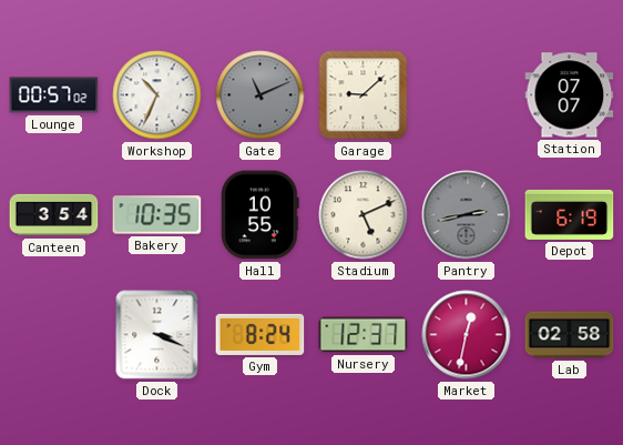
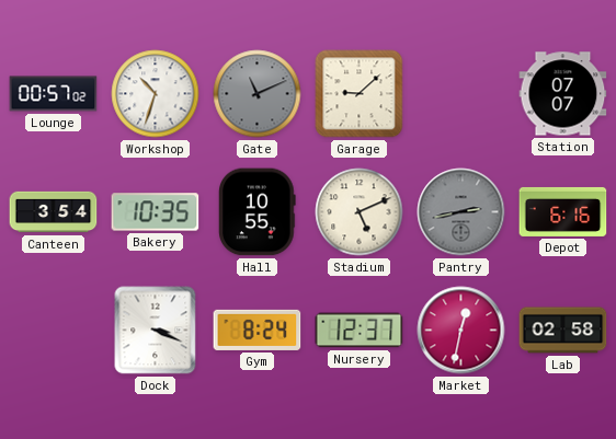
Workshop: 10:34 -> 10:33 (156, 94)
Depot: 6:19 -> 6:16 (563, 211)
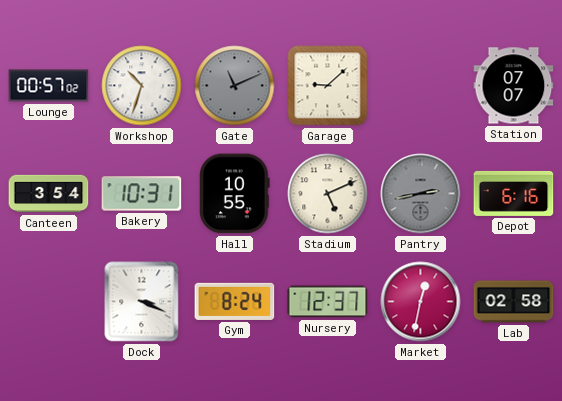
Bakery: 10:35 -> 10:31 (142, 194)
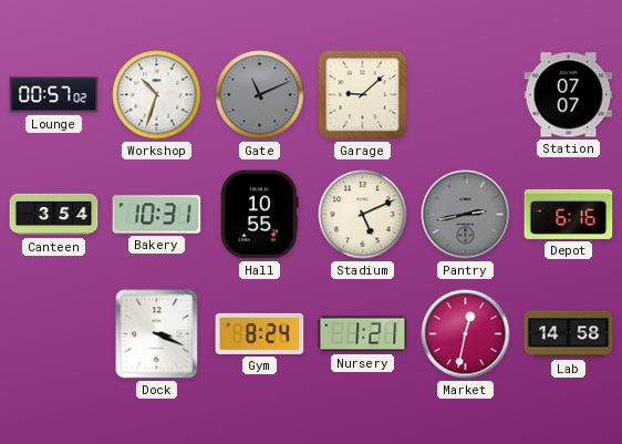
Nursery: 12:37 -> 1:21 (363, 334)
Lab: 02:58 -> 14:58 (569, 334)
